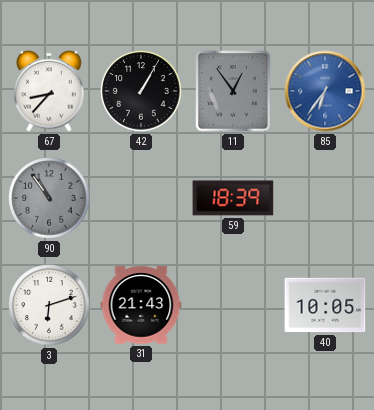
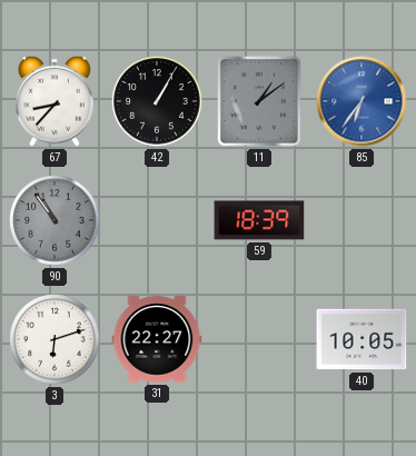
11: 12:54 -> 1:09 (259, 101)
31: 21:43 -> 22:27 (157, 339)
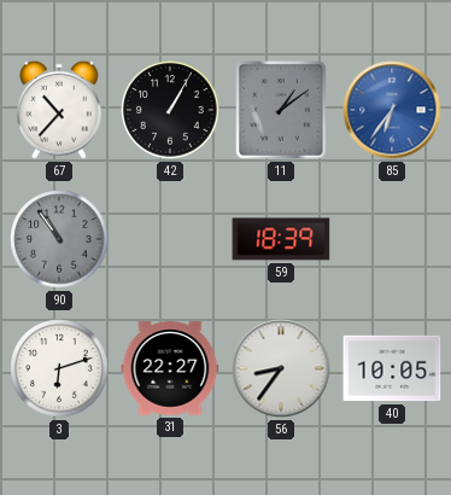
67: 8:37 -> 10:37 (59, 110)
56: none -> 8:36 (281, 368)
